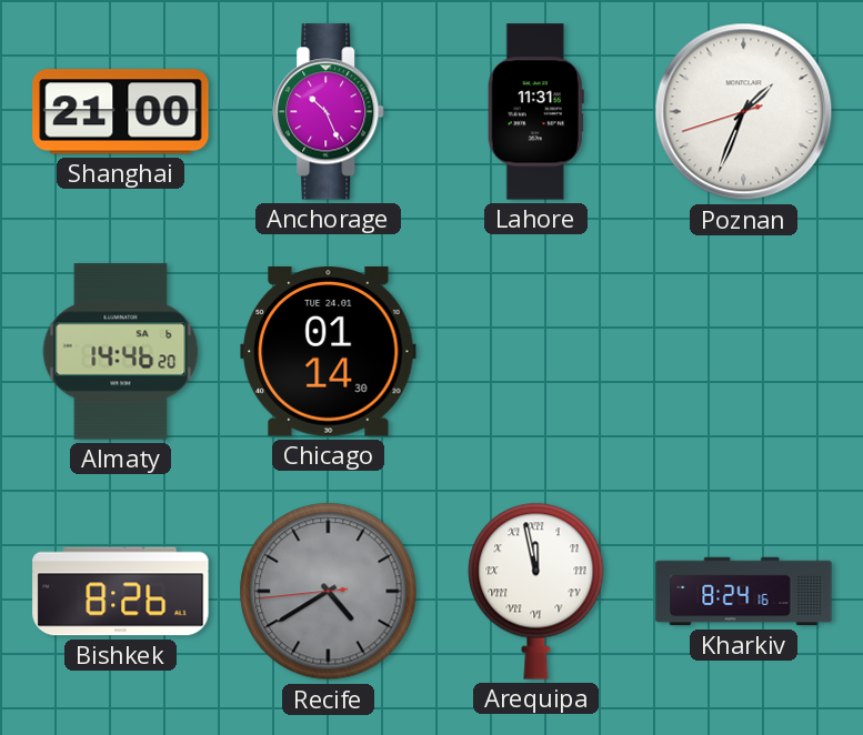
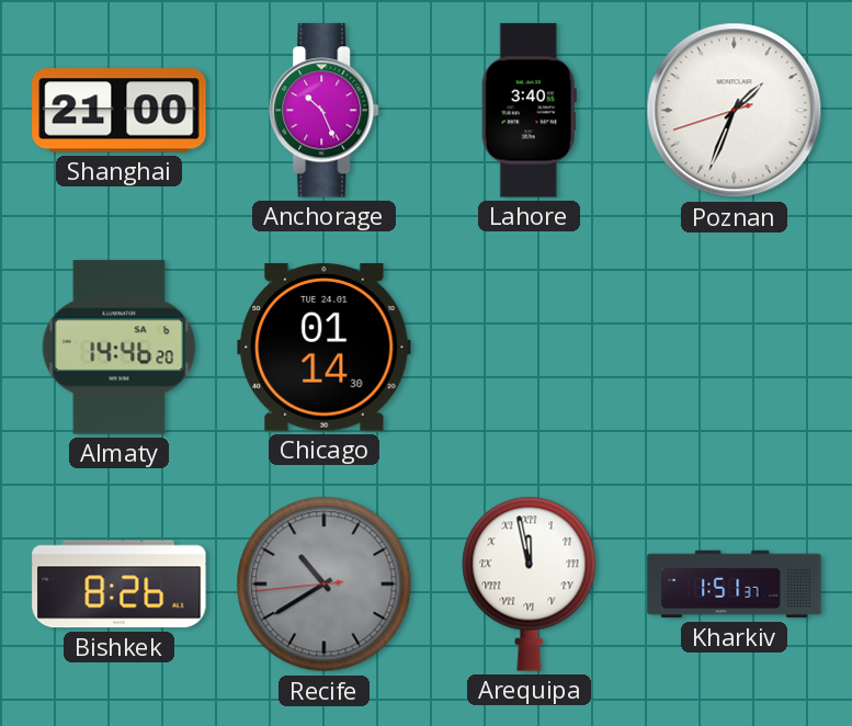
Lahore: 11:31 -> 3:40 (529, 111)
Recife: 4:39 -> 10:39 (325, 585)
Kharkiv: 8:24 -> 1:51 (735, 585)
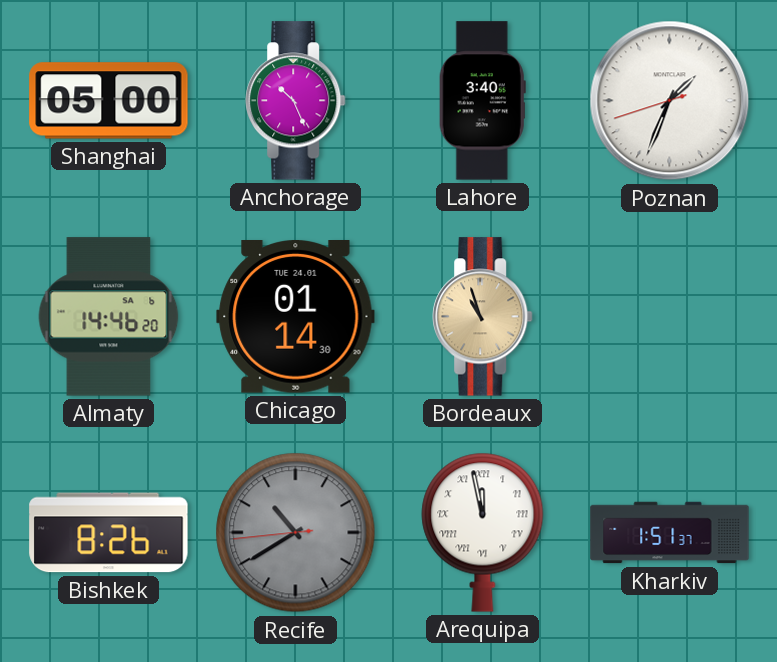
Shanghai: 21:00 -> 05:00 (109, 101)
Bordeaux: none -> 10:57 (483, 317)
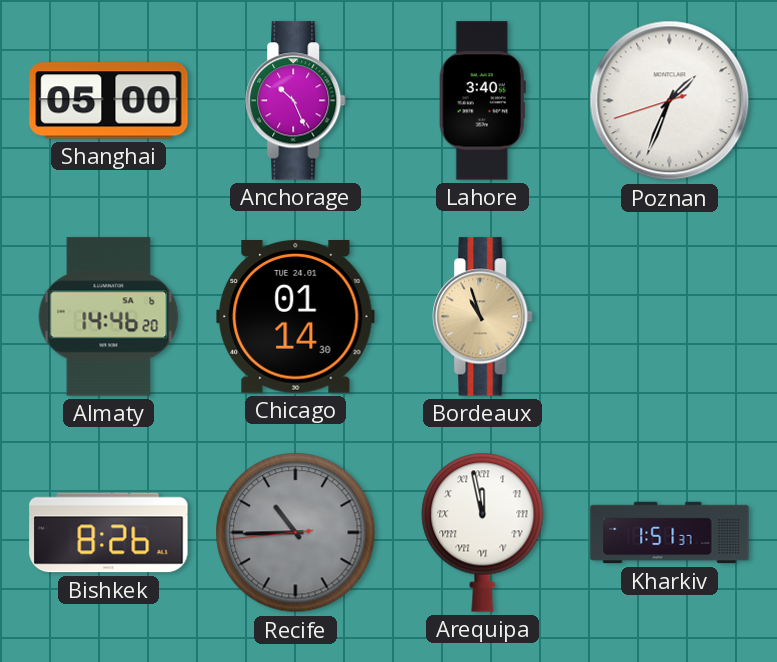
Recife: 10:39 -> 10:44 (296, 533)
